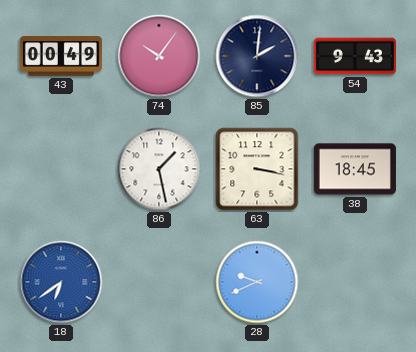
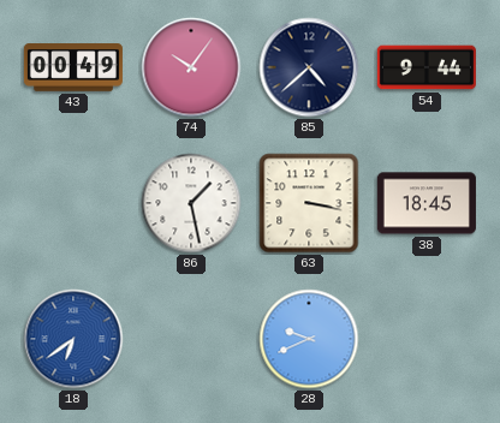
85: 2:01 -> 4:38 (309, 67)
54: 9:43 -> 9:44 (427, 67)
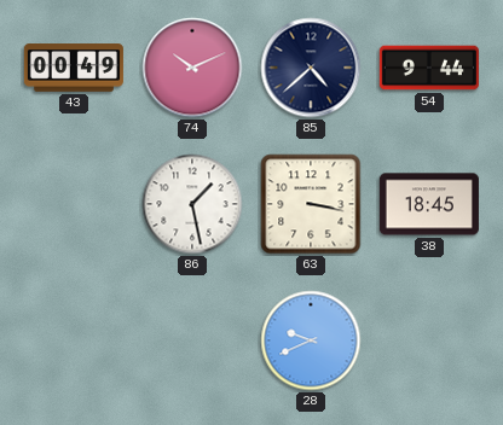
74: 10:06 -> 10:11 (192, 68)
18: 6:39 -> none (73, 339)
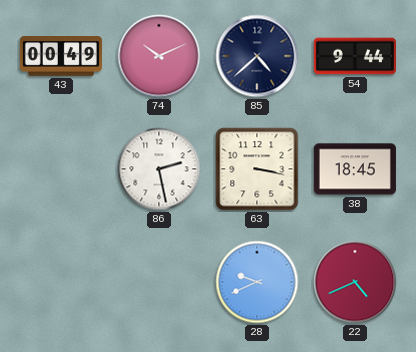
86: 1:28 -> 2:28 (159, 169)
22: none -> 4:41 (355, 282)
